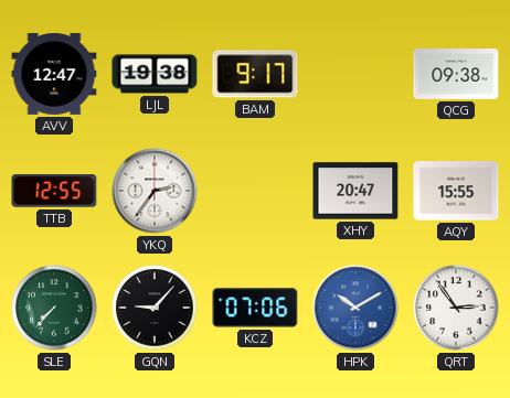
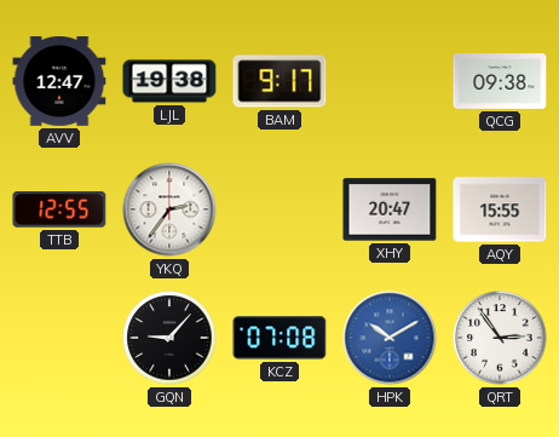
SLE: 7:37 -> none (54, 308)
KCZ: 07:06 -> 07:08 (279, 338)
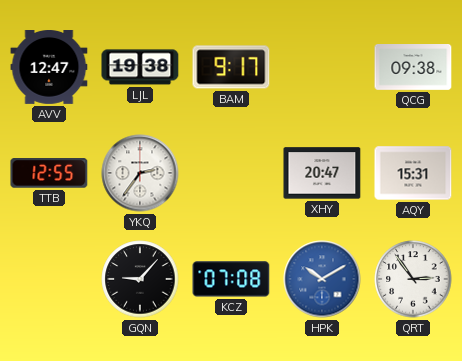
AQY: 15:55 -> 15:31 (413, 173)
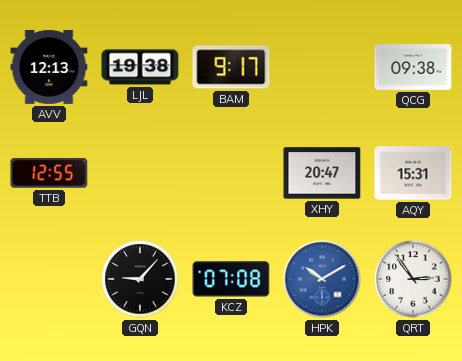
AVV: 12:47 -> 12:13 (49, 68)
YKQ: 2:36 -> none (140, 173)
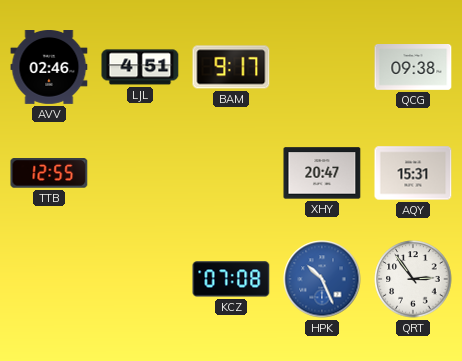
AVV: 12:13 -> 02:46 (49, 68)
LJL: 19:38 -> 4:51 (140, 67)
GQN: 9:07 -> none (140, 279)
HPK: 10:10 -> 10:26 (322, 279)
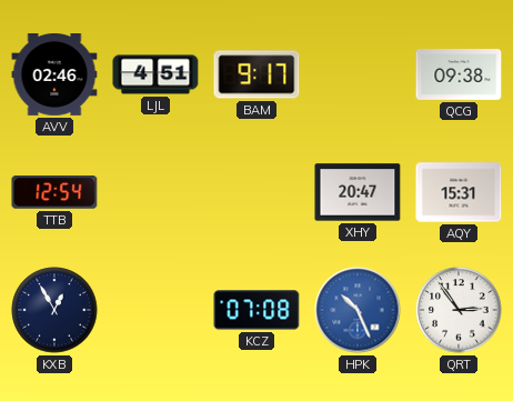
TTB: 12:55 -> 12:54 (54, 192)
KXB: none -> 12:55 (54, 310)
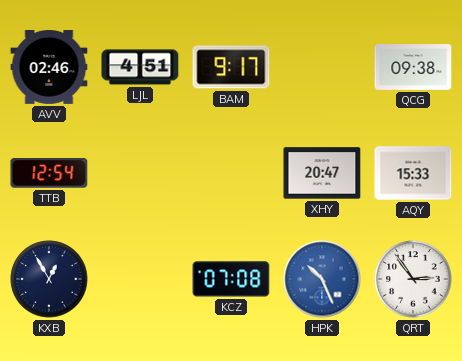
AQY: 15:31 -> 15:33 (413, 173)
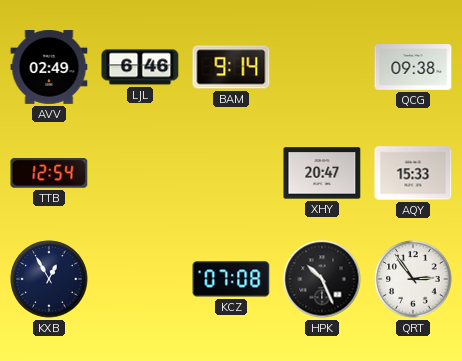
AVV: 02:46 -> 02:49 (49, 68)
LJL: 4:51 -> 6:46 (140, 67)
BAM: 9:17 -> 9:14 (231, 67)
HPK dial: blue -> black (322, 279)
